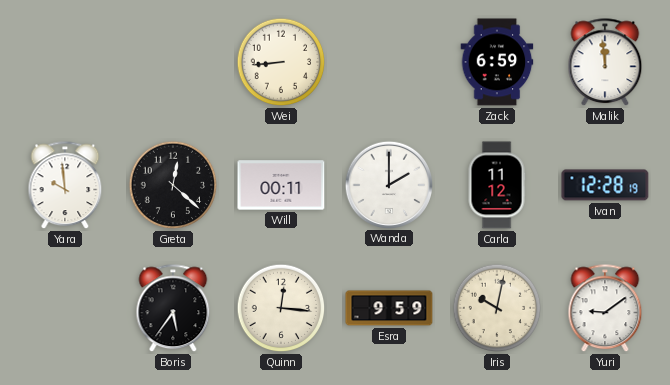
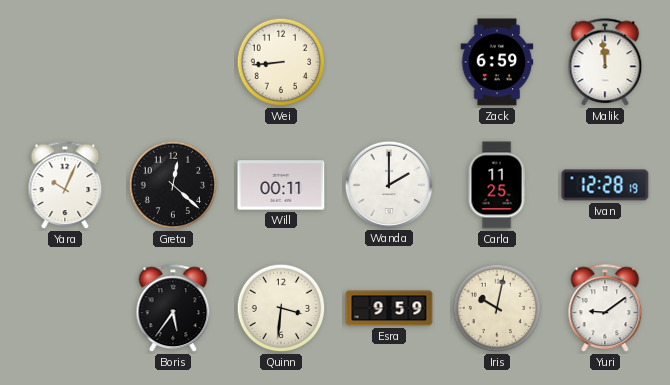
Yara: 9:59 -> 10:04 (65, 186)
Carla: 11:12 -> 11:25 (497, 185)
Quinn: 12:16 -> 3:31 (281, 308)
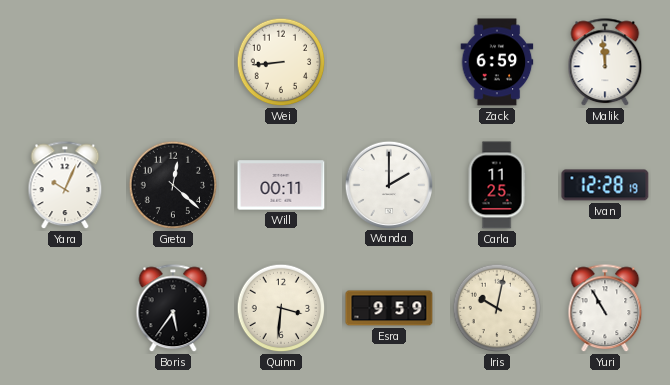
Yuri: 9:09 -> 10:55 (605, 309)
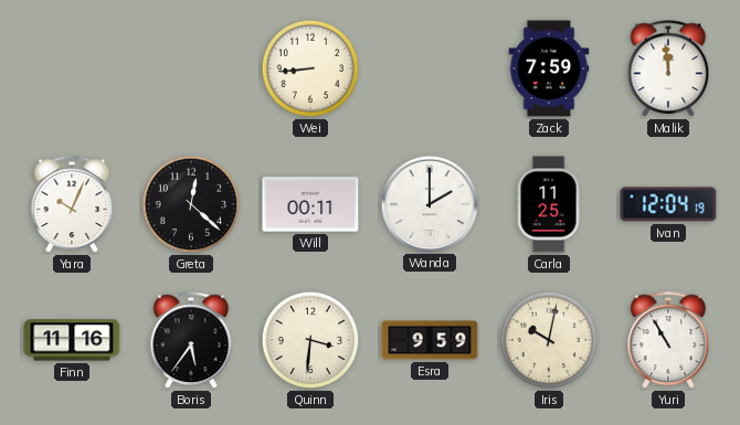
Zack: 6:59 -> 7:59 (549, 68)
Ivan: 12:28 -> 12:04 (668, 204)
Finn: none -> 11:16 (72, 340)
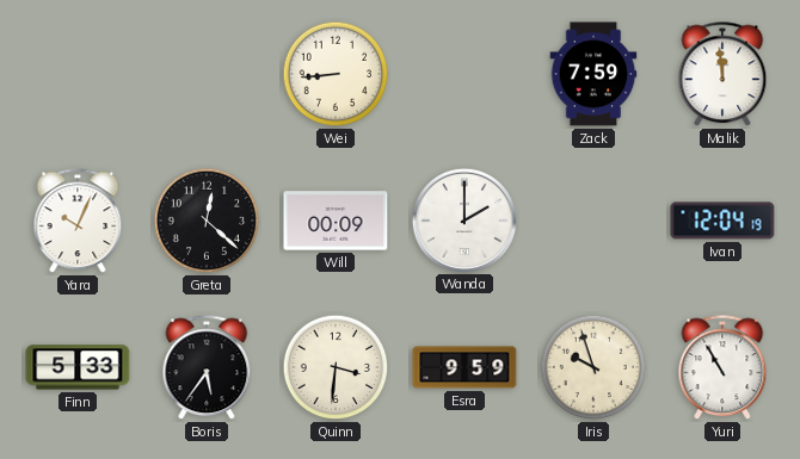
Will: 00:11 -> 00:09 (336, 221)
Carla: 11:25 -> none (549, 204)
Finn: 11:16 -> 5:33 (78, 367)
Iris: 10:02 -> 9:57 (593, 367)
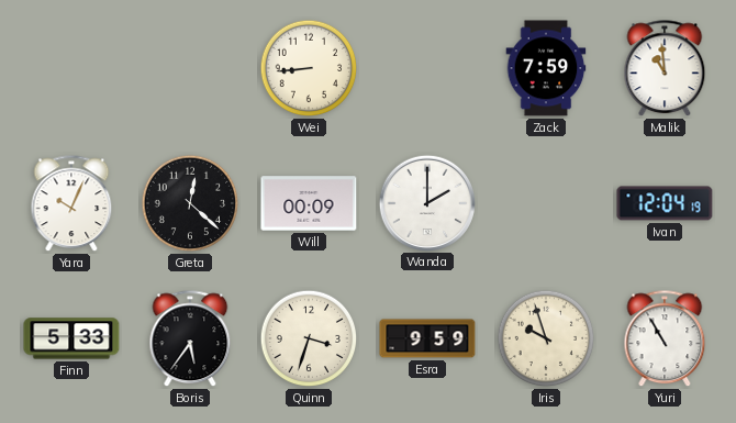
Malik: 11:59 -> 10:59 (665, 69)
Quinn: 3:31 -> 3:33 (309, 338)
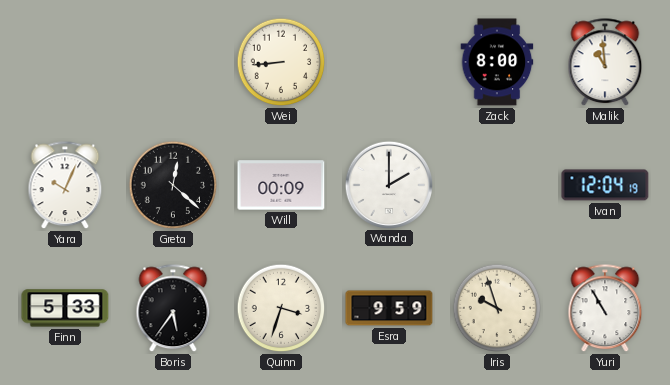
Zack: 7:59 -> 8:00 (497, 62)
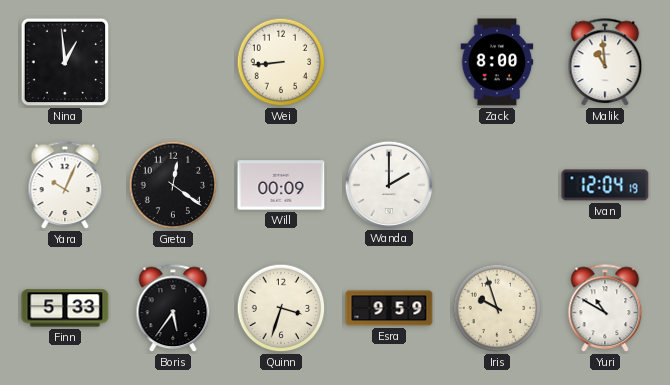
Nina: none -> 12:59 (65, 62)
Greta: 12:22 -> 12:21 (173, 185)
Yuri: 10:55 -> 10:50 (605, 309)
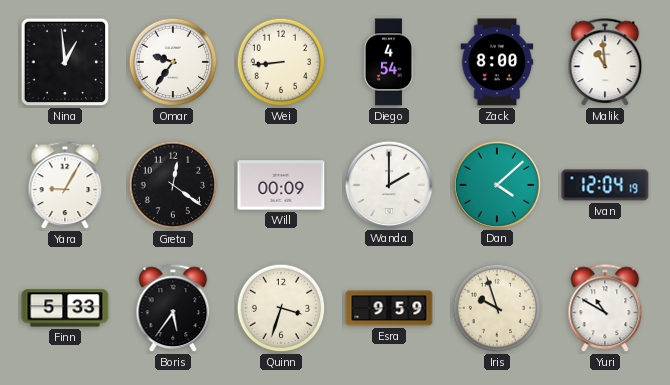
Omar: none -> 9:36 (173, 62)
Diego: none -> 4:54 (388, 62)
Yara: 10:04 -> 9:05 (65, 186)
Dan: none -> 4:08 (496, 184)
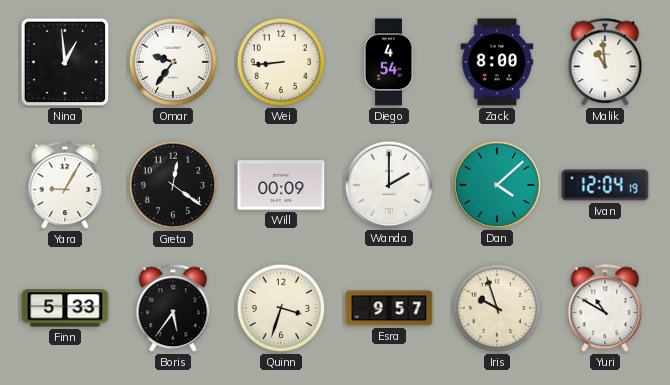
Esra: 9:59 -> 9:57 (389, 308)
